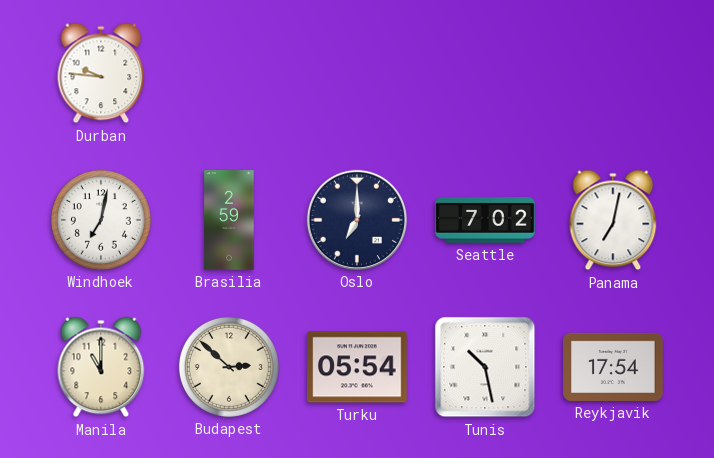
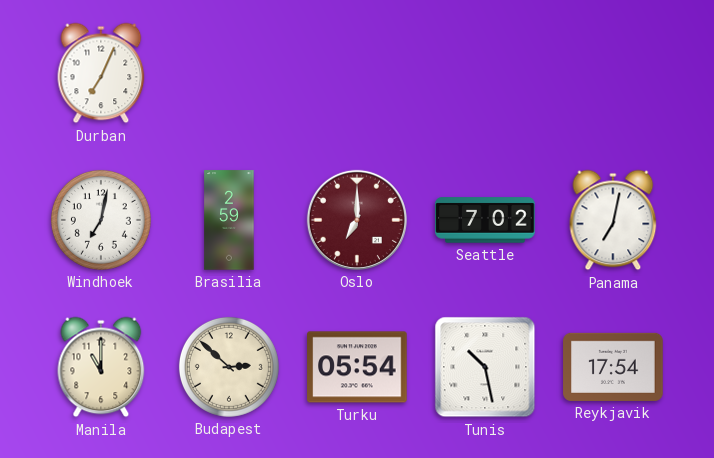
Durban: 9:46 -> 7:04 (101, 73)
Oslo dial: navy -> burgundy (357, 220)
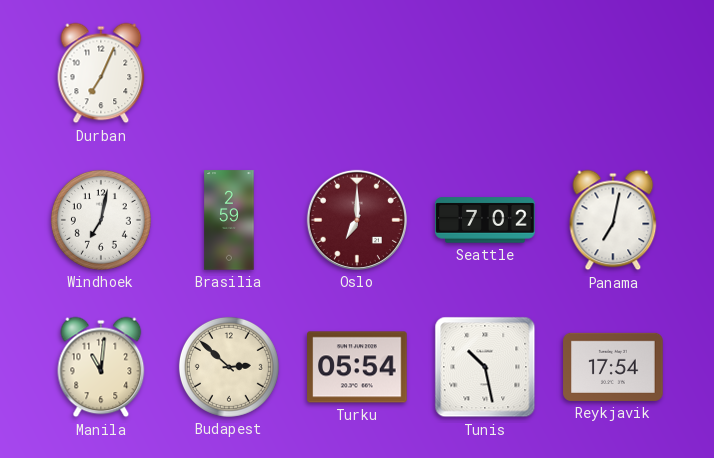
Manila: 11:00 -> 11:01 (101, 367)
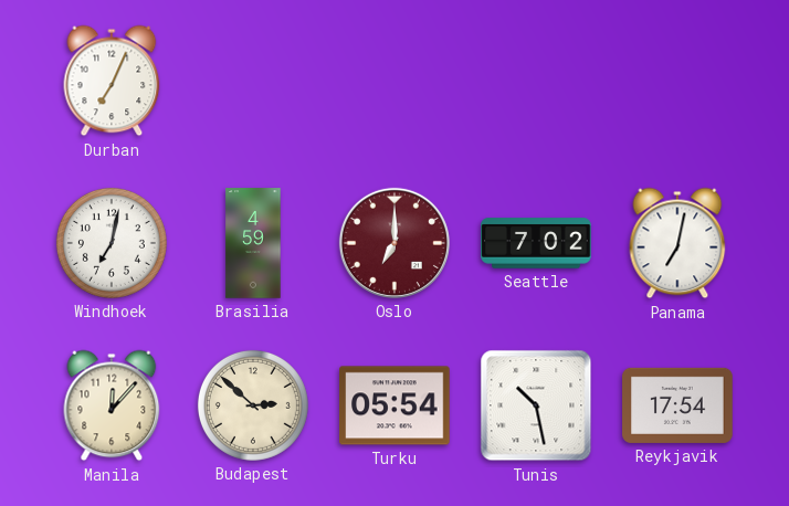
Brasilia: 2:59 -> 4:59 (253, 243)
Manila: 11:01 -> 12:07 (112, 405)
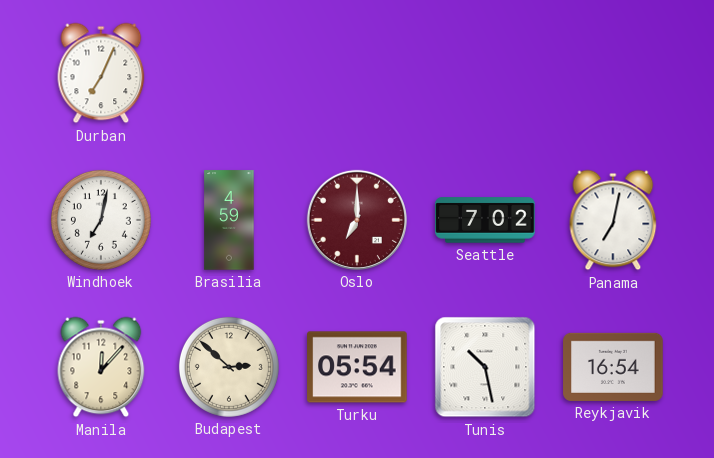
Reykjavik: 17:54 -> 16:54 (613, 367)
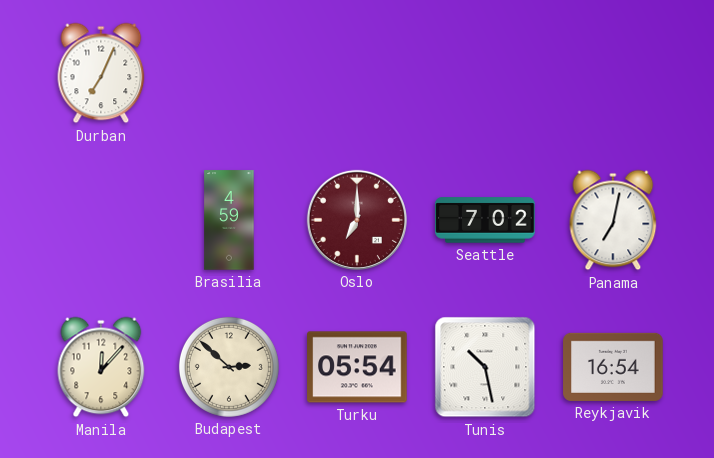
Windhoek: 7:02 -> none (101, 220)
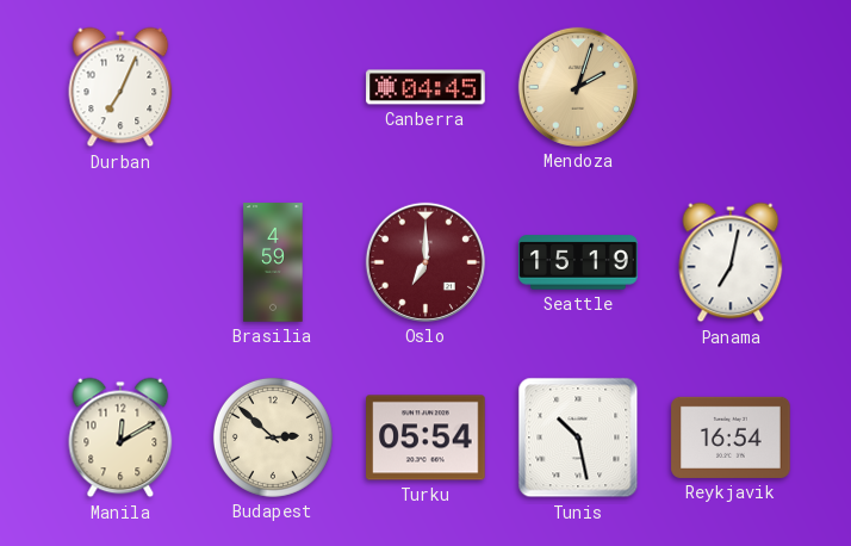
Canberra: none -> 04:45 (425, 87)
Mendoza: none -> 2:03 (578, 87)
Seattle: 7:02 -> 15:19 (578, 262)
Manila: 12:07 -> 12:10 (120, 438)
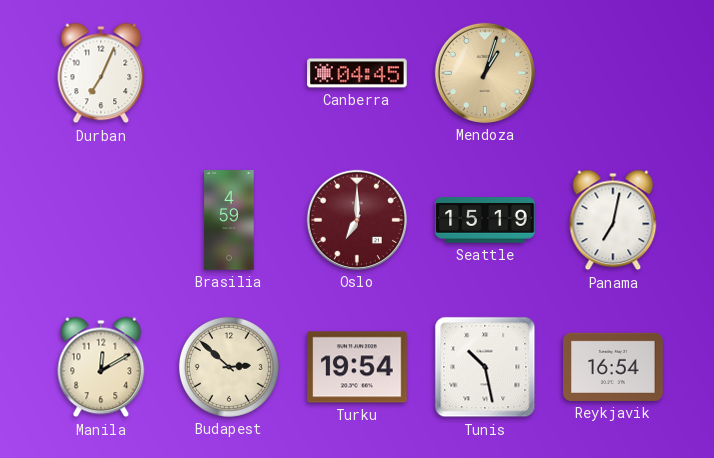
Mendoza: 2:03 -> 1:03 (485, 73)
Turku: 05:54 -> 19:54 (357, 367)
